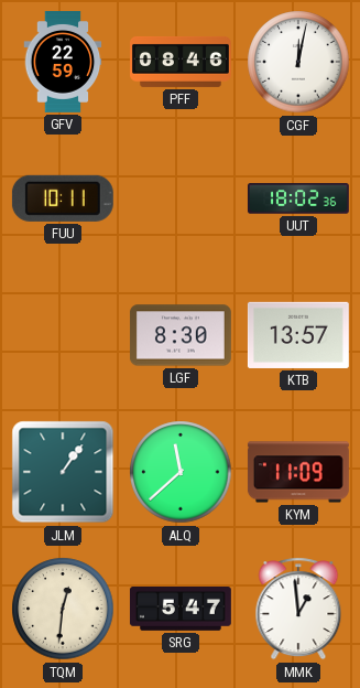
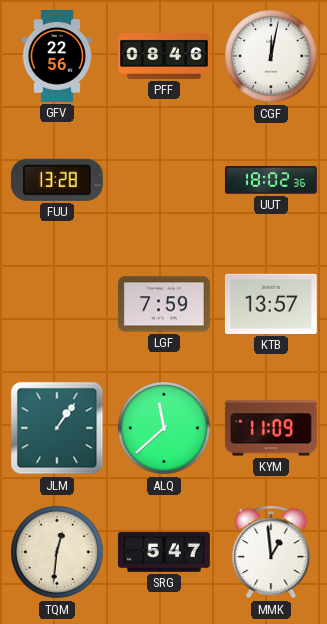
GFV: 22:59 -> 22:56 (57, 57)
FUU: 10:11 -> 13:28 (57, 180)
LGF: 8:30 -> 7:59 (164, 304)
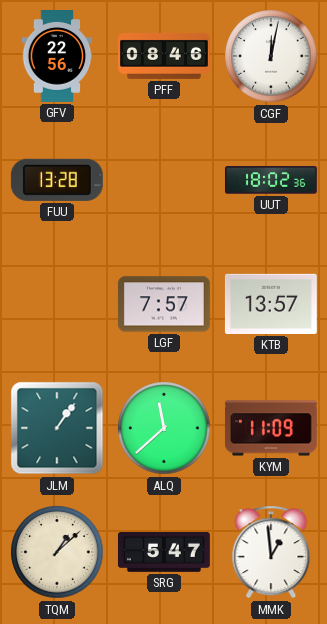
LGF: 7:59 -> 7:57 (164, 304)
TQM: 12:31 -> 1:08 (57, 552)
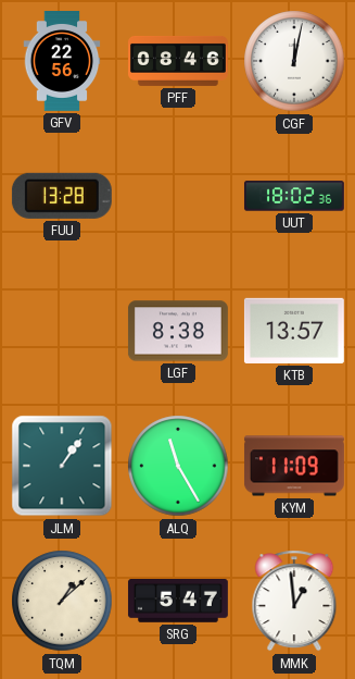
LGF: 7:57 -> 8:38 (178, 331)
ALQ: 11:38 -> 11:25 (178, 466)
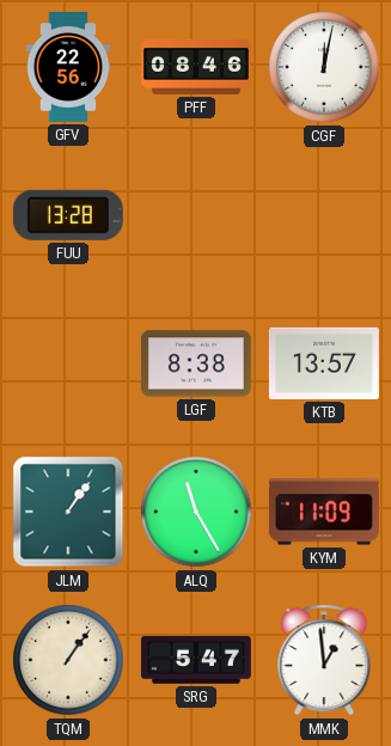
UUT: 18:02 -> none (294, 196)
TQM: 1:08 -> 1:06 (68, 660)
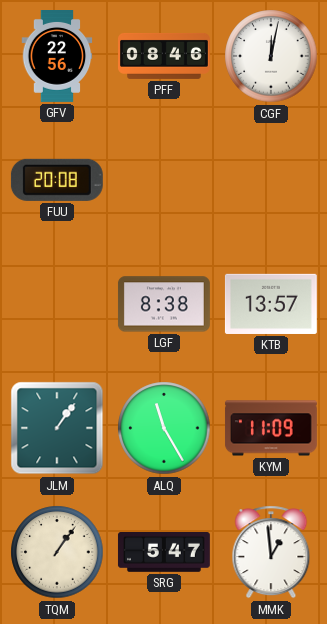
FUU: 13:28 -> 20:08 (57, 180)
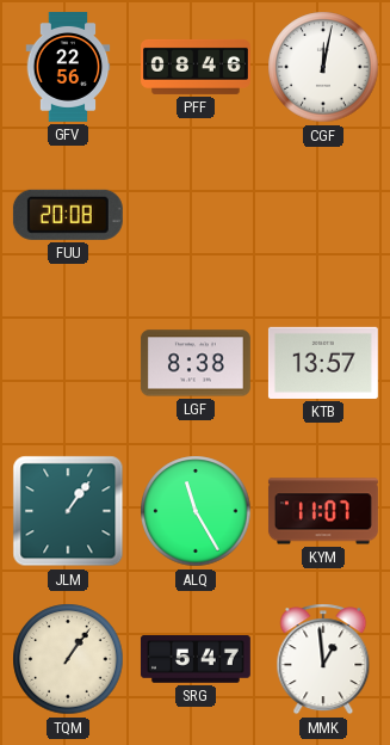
KYM: 11:09 -> 11:07 (323, 511)
